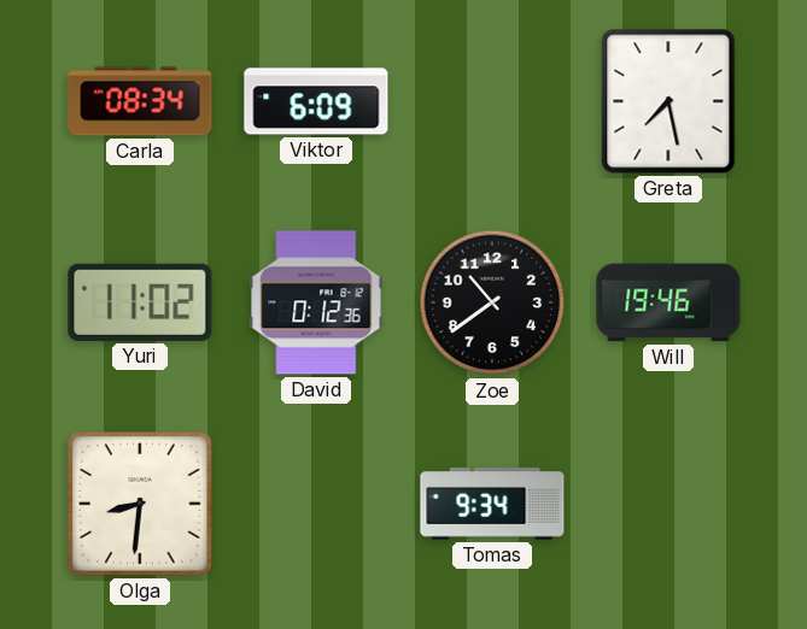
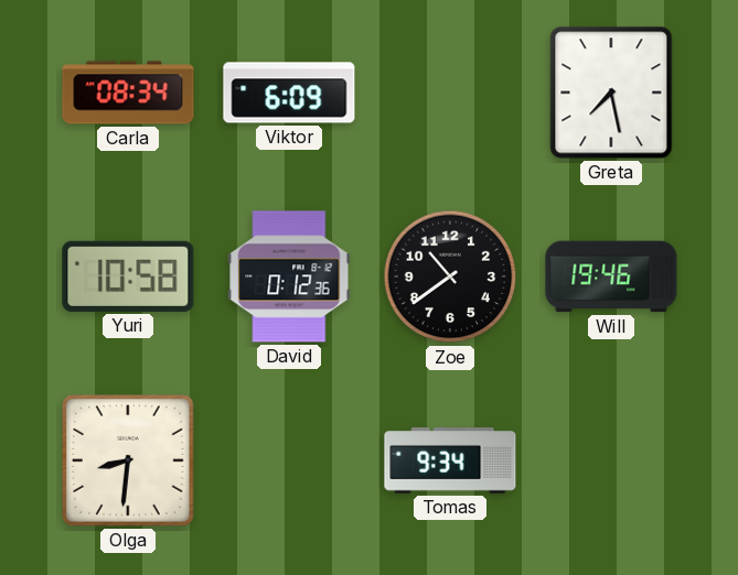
Yuri: 11:02 -> 10:58 (128, 276)
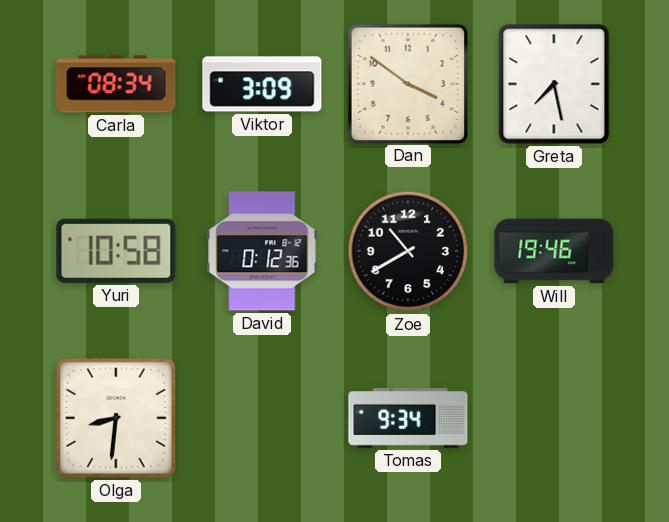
Viktor: 6:09 -> 3:09 (262, 84)
Dan: none -> 3:51 (407, 83)
Zoe: 10:39 -> 10:40 (408, 251)
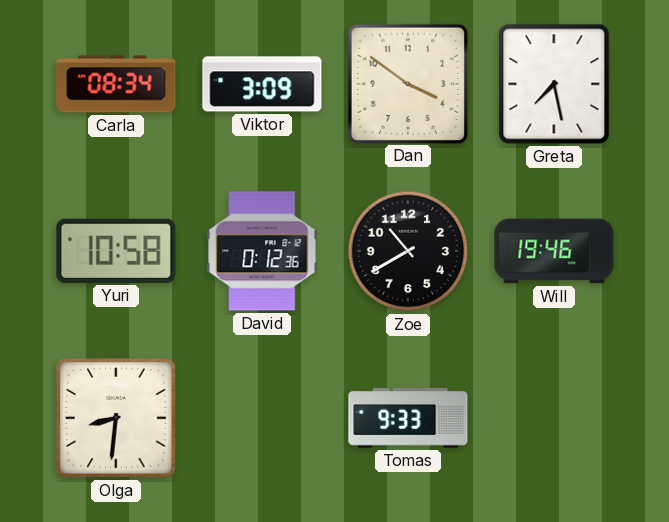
Tomas: 9:34 -> 9:33 (408, 419)
